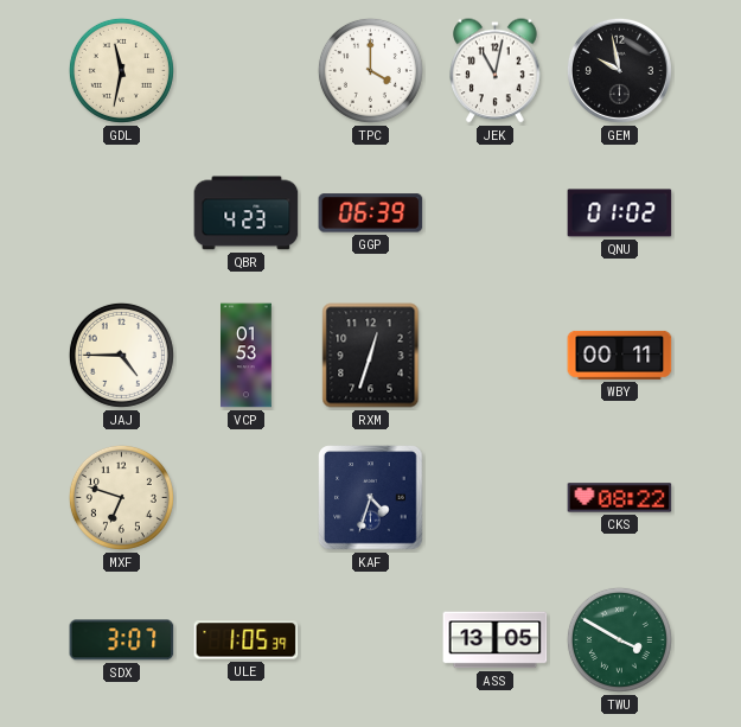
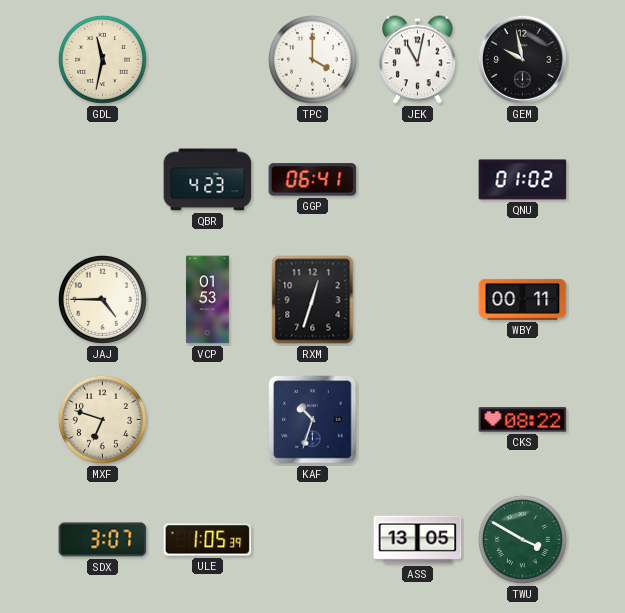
GGP: 06:39 -> 06:41 (313, 180)
KAF: 4:33 -> 10:33 (313, 420)
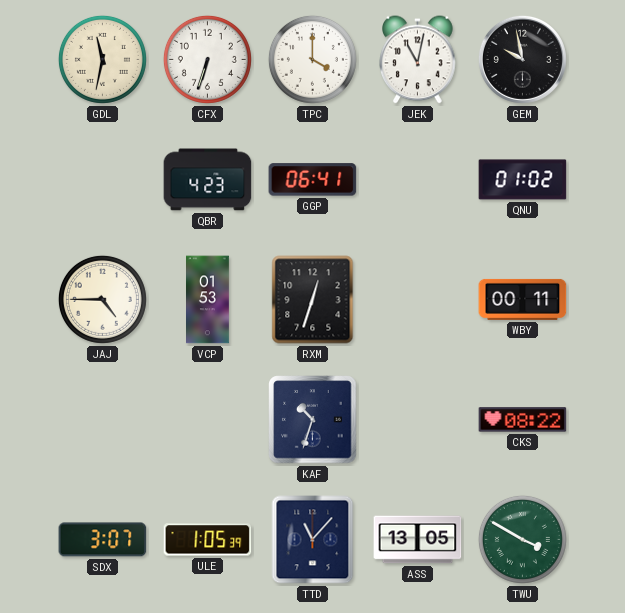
CFX: none -> 6:33 (207, 59)
MXF: 6:48 -> none (102, 419)
TTD: none -> 11:07 (313, 540)
